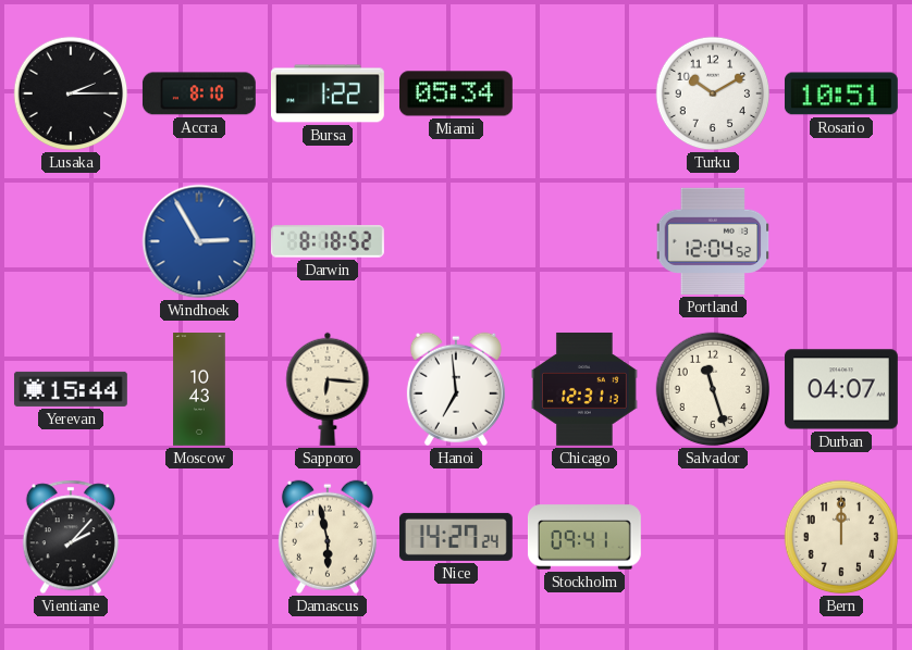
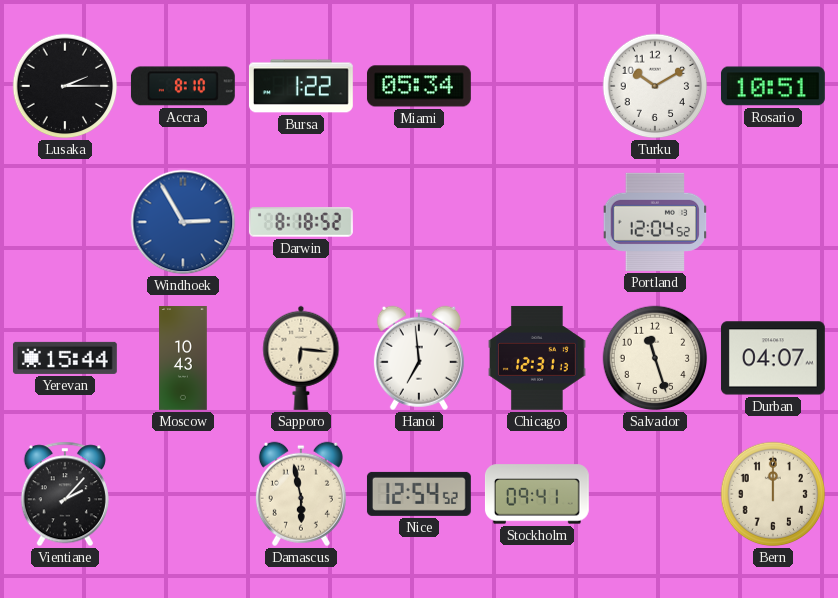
Nice: 14:27 -> 12:54 (419, 494)
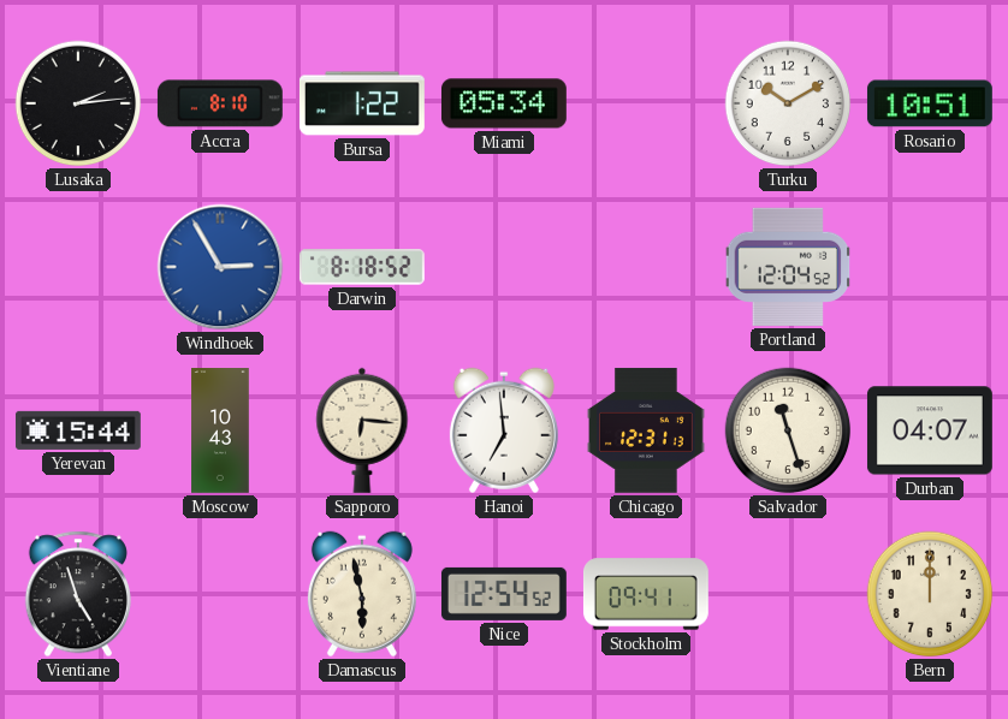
Lusaka: 2:15 -> 2:14 (78, 103)
Vientiane: 2:07 -> 4:57 (78, 594)
